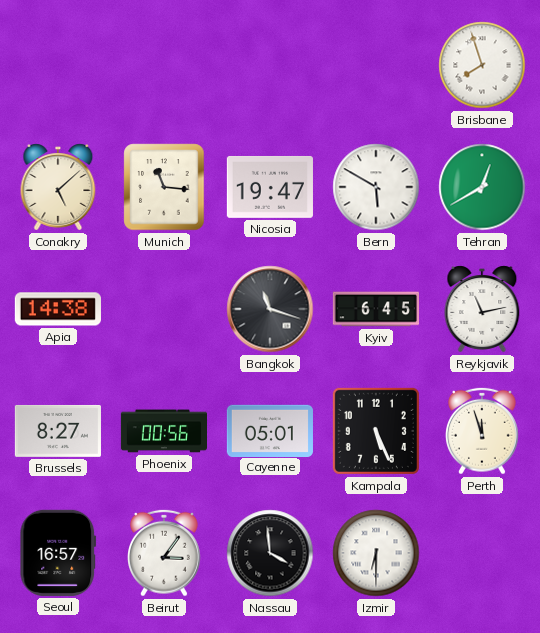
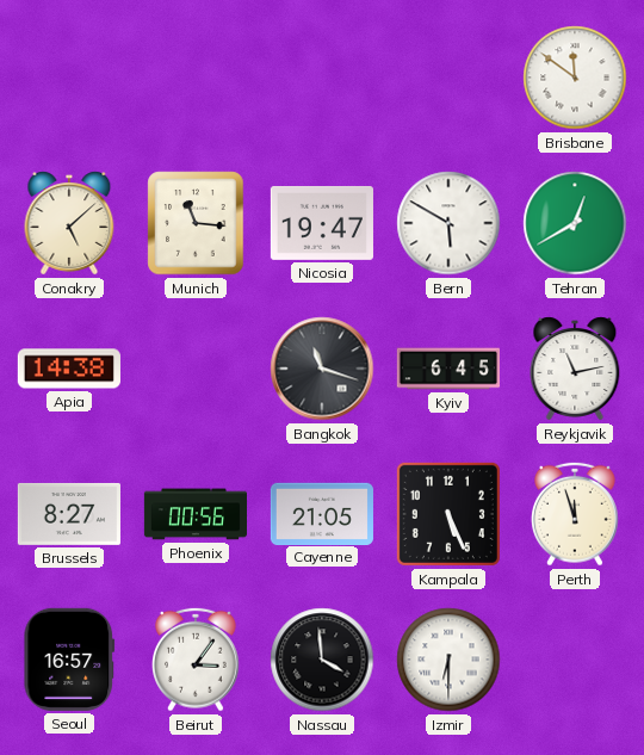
Brisbane: 7:57 -> 11:51 (575, 78)
Cayenne: 05:01 -> 21:05 (322, 513)
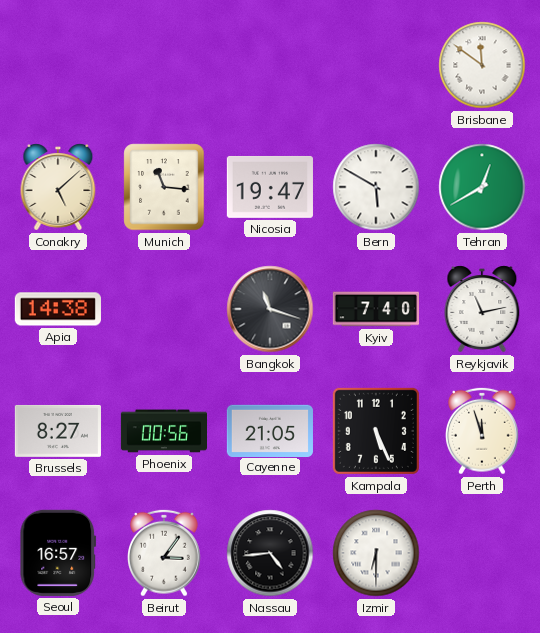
Kyiv: 6:45 -> 7:40 (375, 309)
Nassau: 3:59 -> 4:44 (270, 553)
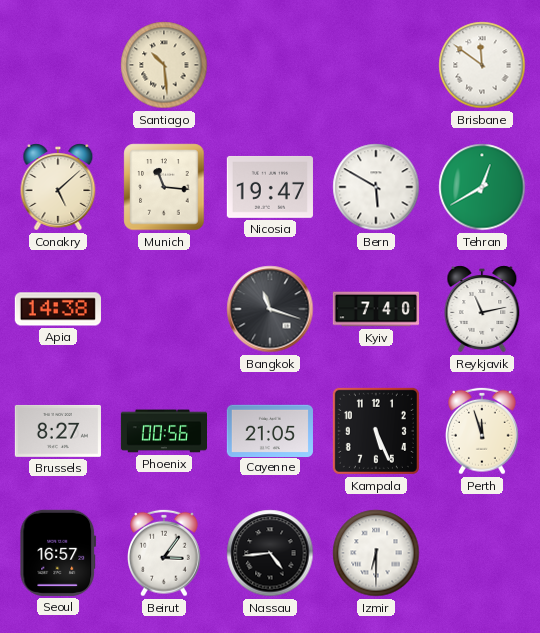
Santiago: none -> 10:29 (164, 65)
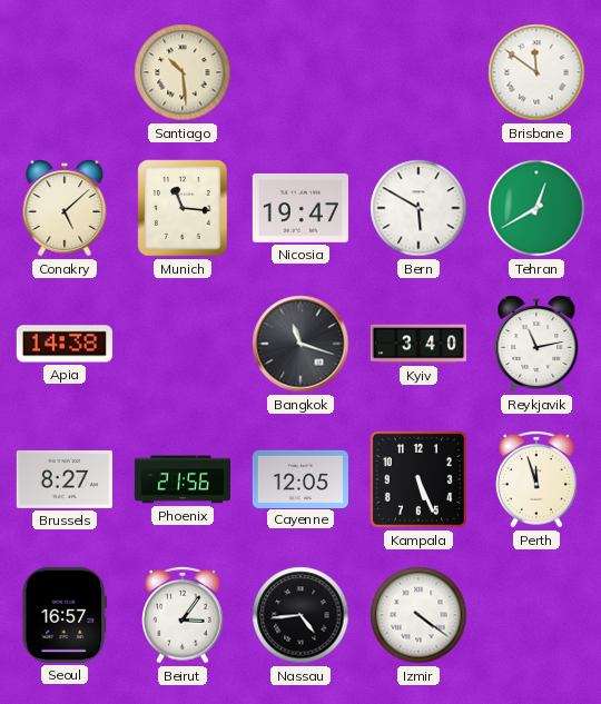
Kyiv: 7:40 -> 3:40 (417, 344)
Phoenix: 00:56 -> 21:56 (181, 479)
Cayenne: 21:05 -> 12:05 (300, 478)
Izmir: 6:30 -> 4:21 (418, 615)
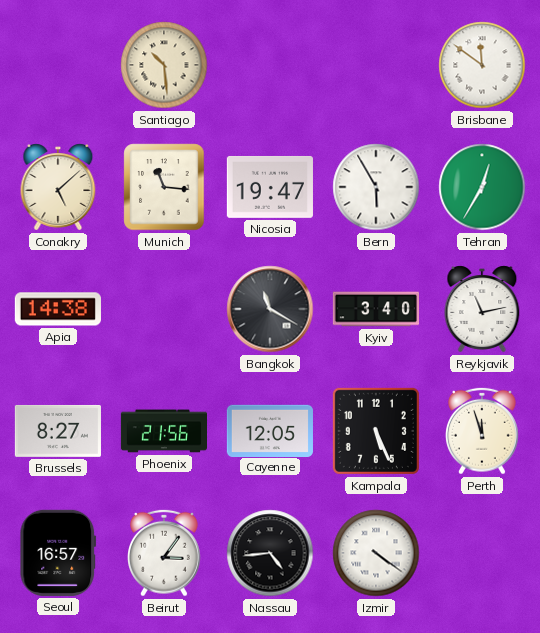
Bern: 5:50 -> 5:55 (376, 187)
Tehran: 12:40 -> 12:35 (482, 187)
Bangkok: 11:18 -> 11:20 (270, 309)
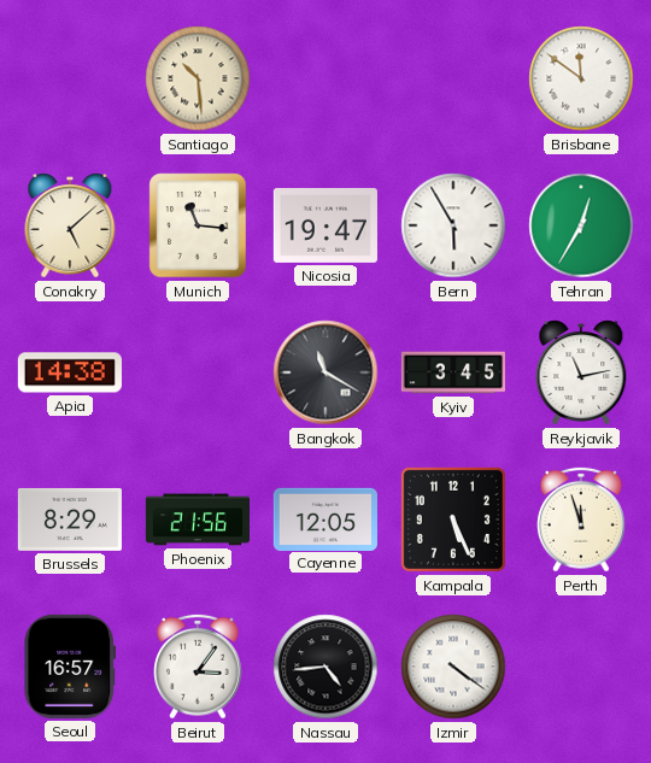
Kyiv: 3:40 -> 3:45 (452, 372)
Brussels: 8:27 -> 8:29 (70, 520)
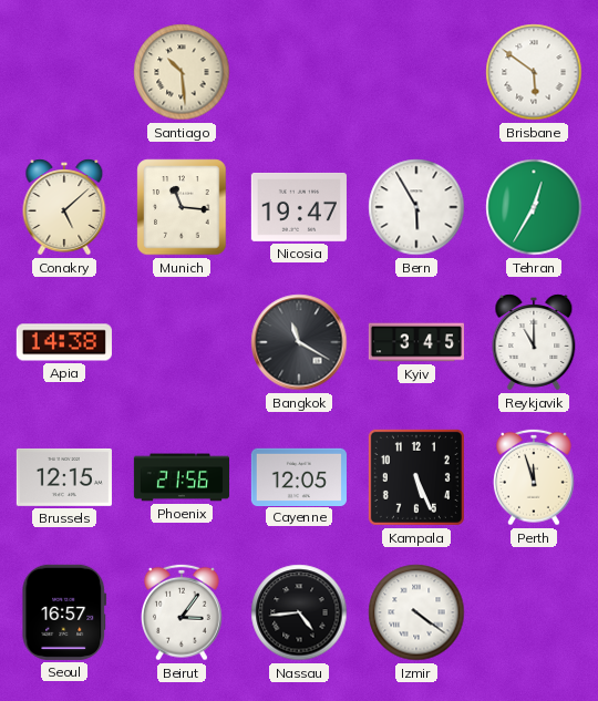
Brisbane: 11:51 -> 5:51 (534, 72)
Reykjavik: 11:13 -> 11:00 (534, 342)
Brussels: 8:29 -> 12:15 (64, 477)
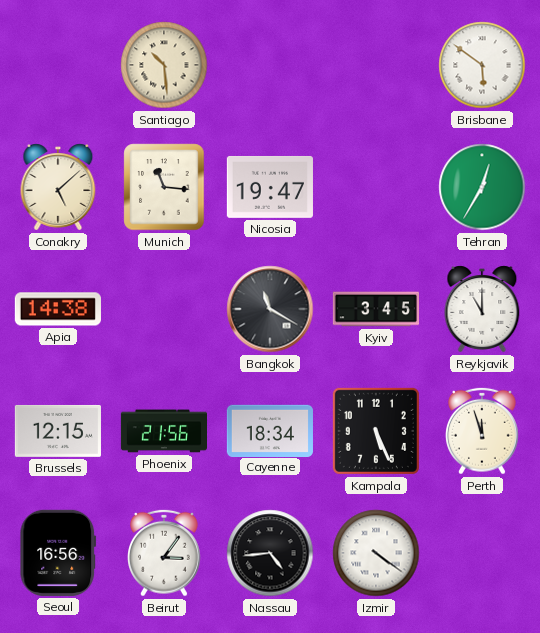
Bern: 5:55 -> none (416, 207)
Cayenne: 12:05 -> 18:34 (270, 430)
Seoul: 16:57 -> 16:56 (58, 553)
